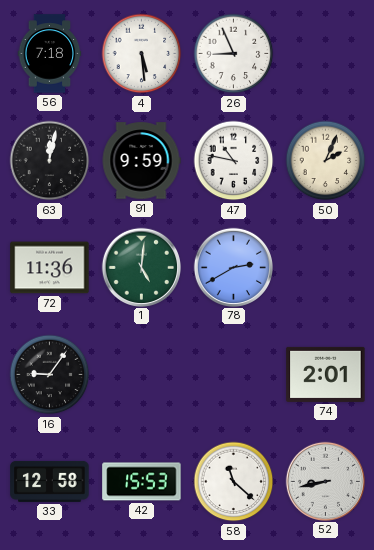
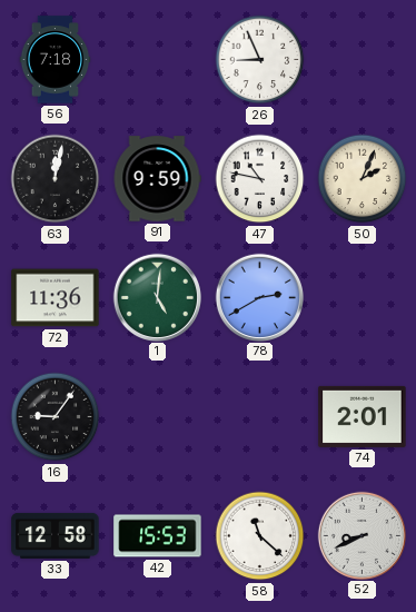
4: 5:29 -> none (142, 54)
52: 8:43 -> 8:41 (361, 535)
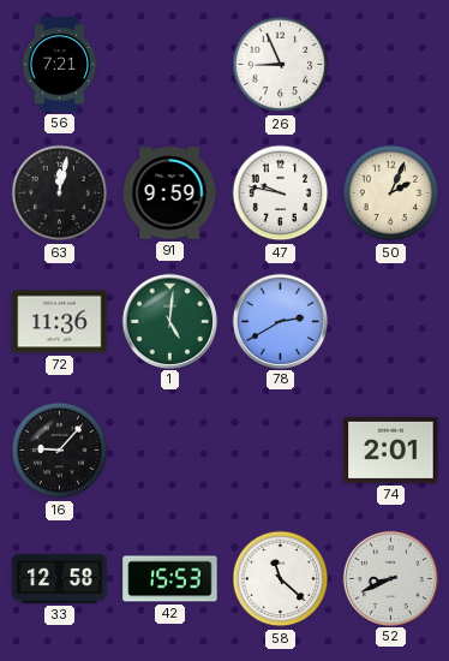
56: 7:18 -> 7:21 (60, 65)
47: 10:47 -> 9:47 (281, 193)
16: 9:06 -> 9:07 (60, 451)
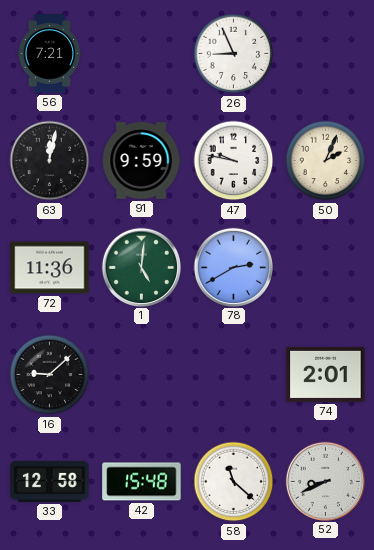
16: 9:07 -> 9:08 (50, 375)
42: 15:53 -> 15:48 (142, 482)
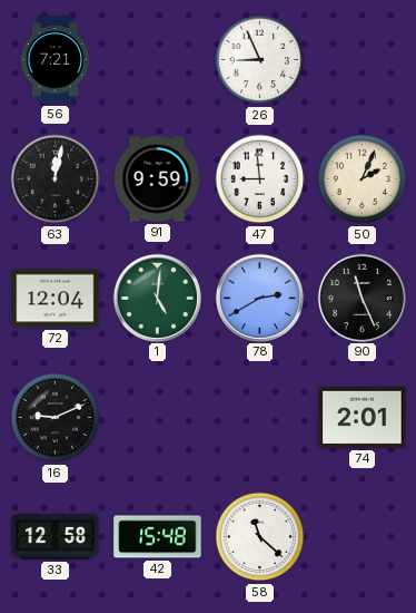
47: 9:47 -> 8:59 (260, 179)
72: 11:36 -> 12:04 (56, 299)
90: none -> 11:26 (361, 298)
16: 9:08 -> 9:11 (56, 418)
52: 8:41 -> none (325, 481)
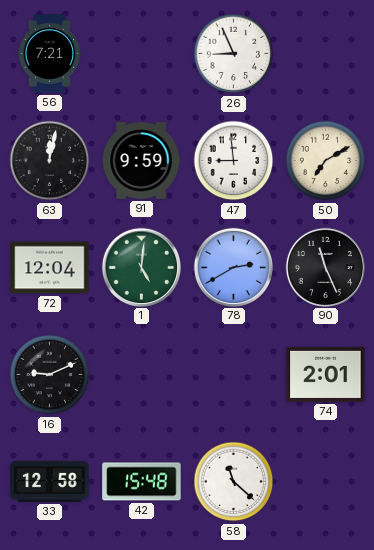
50: 2:04 -> 7:10 (326, 161)
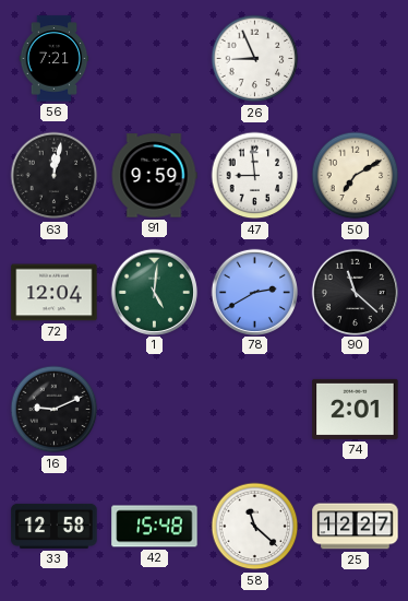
90: 11:26 -> 11:22 (355, 292)
25: none -> 12:27 (356, 527)
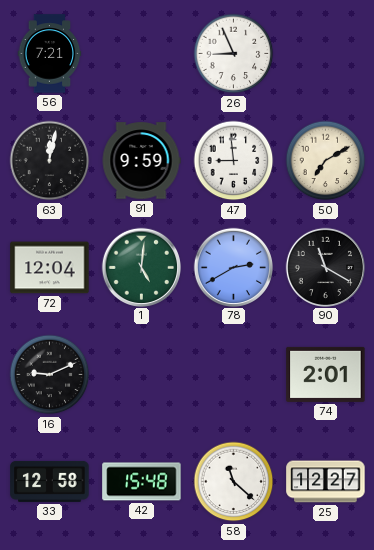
90: 11:22 -> 11:20 (325, 267)
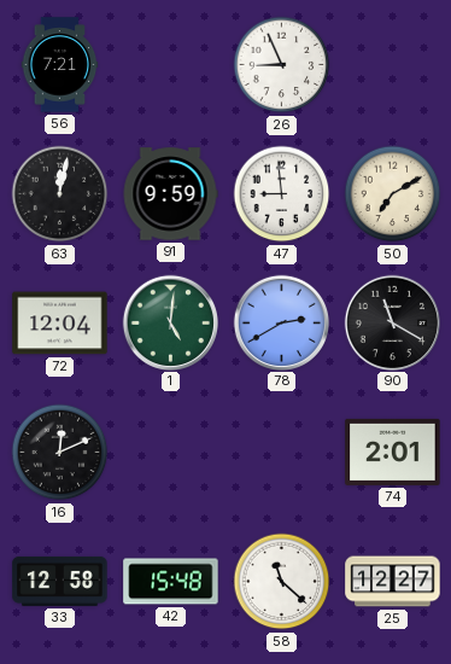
16: 9:11 -> 12:11 (60, 453)
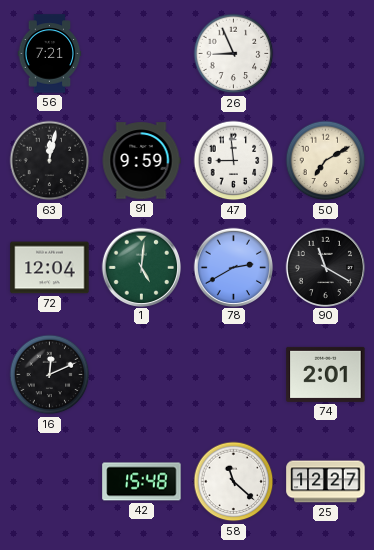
33: 12:58 -> none (60, 581)
